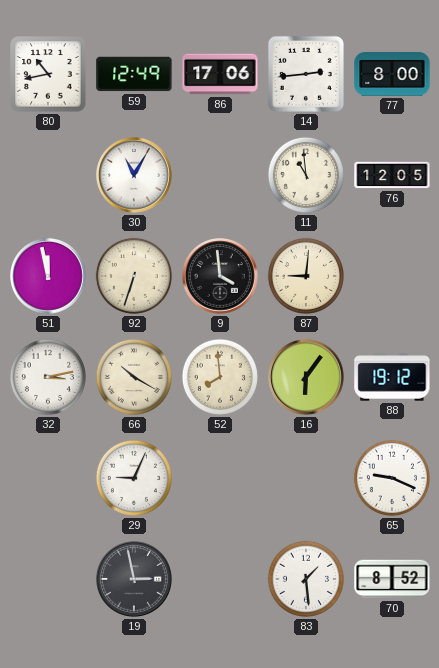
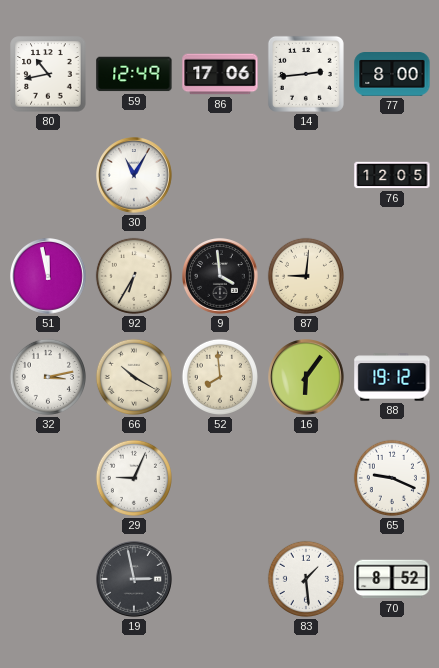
11: 10:59 -> none (306, 175)
92: 6:33 -> 6:35 (134, 276)
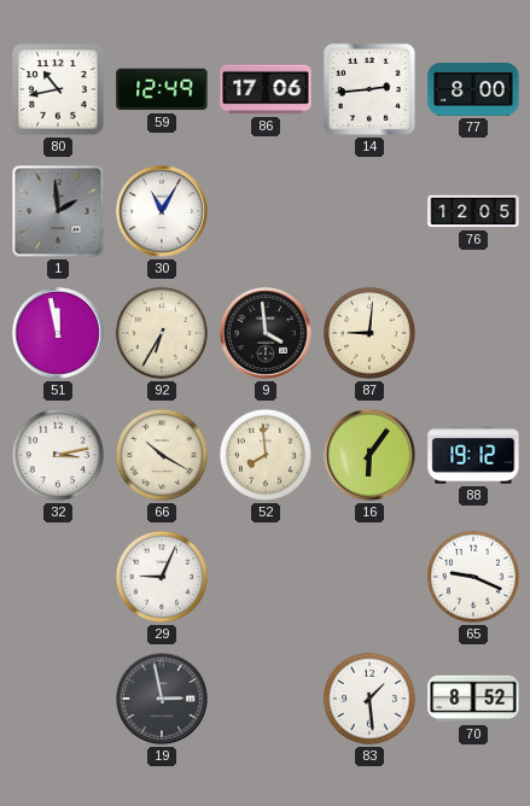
1: none -> 1:59 (58, 211)
